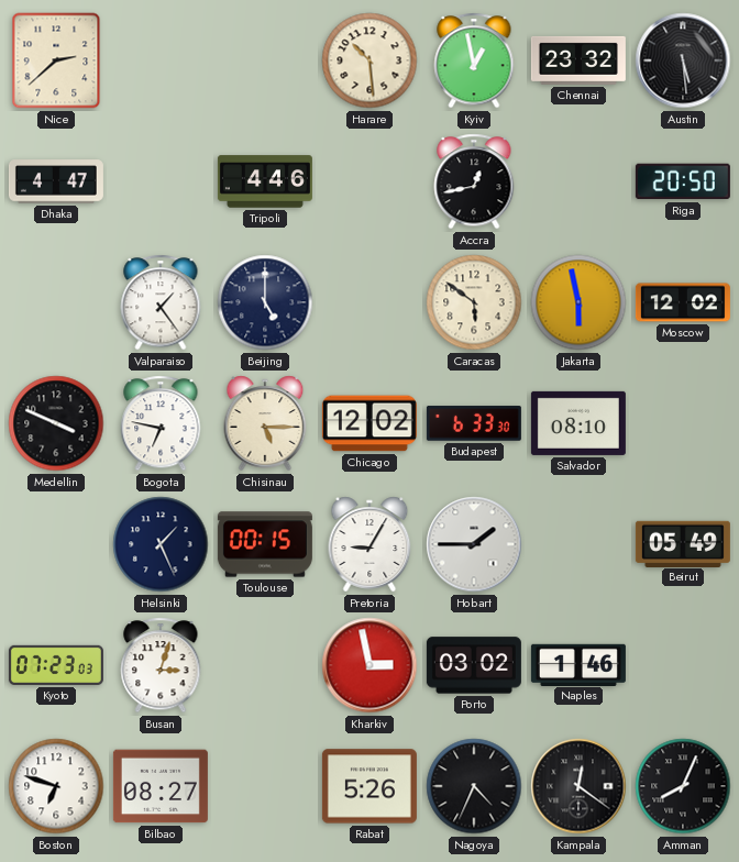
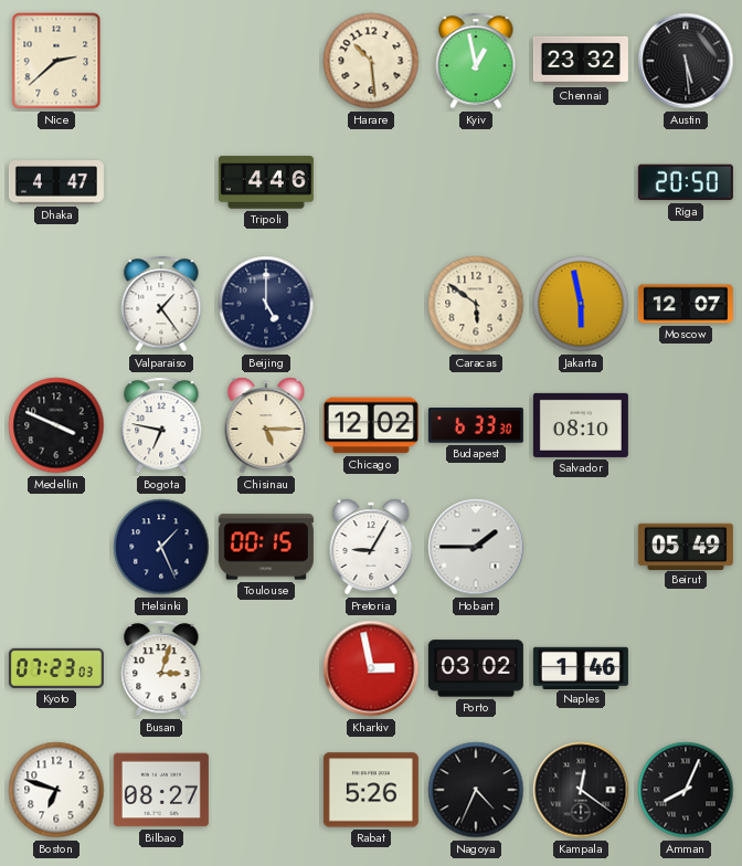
Accra: 12:43 -> none (474, 181)
Moscow: 12:02 -> 12:07 (686, 304)
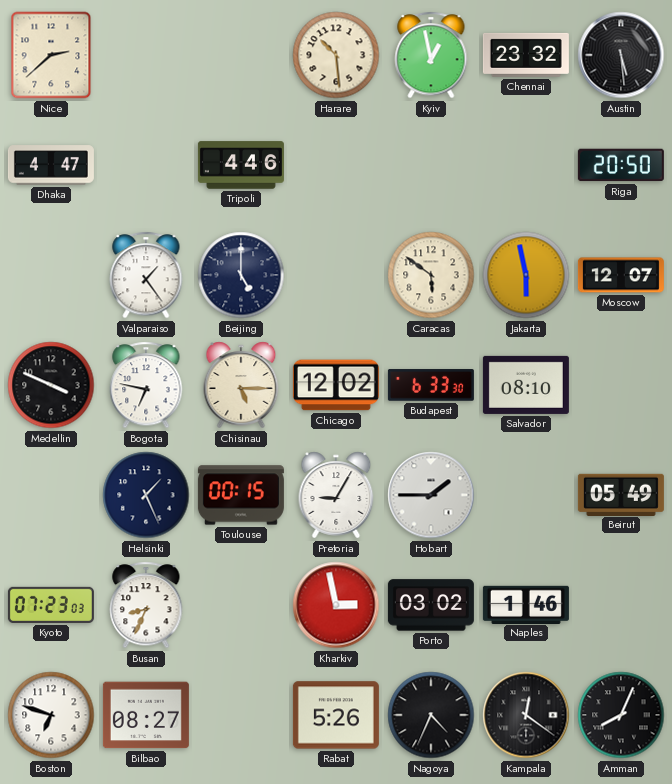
Busan: 3:03 -> 8:34 (146, 605)
